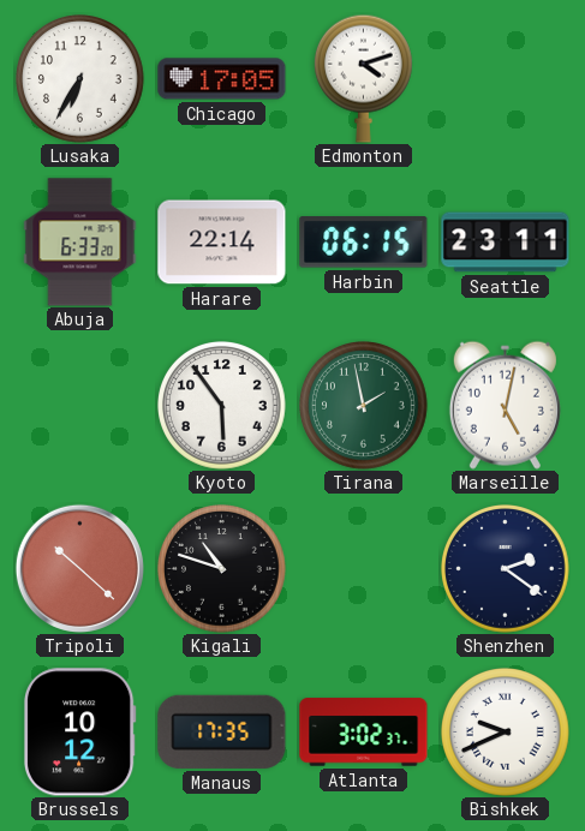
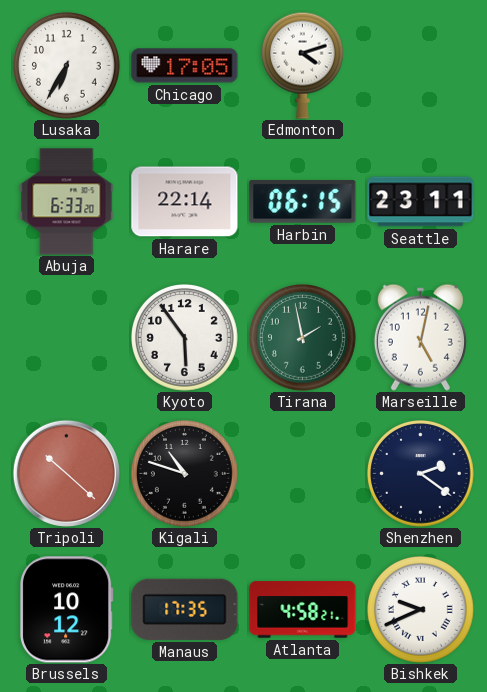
Atlanta: 3:02 -> 4:58 (303, 610)
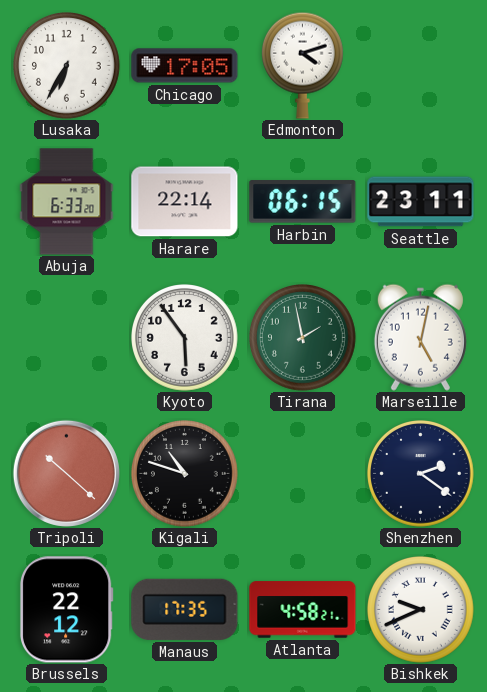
Brussels: 10:12 -> 22:12 (66, 610)
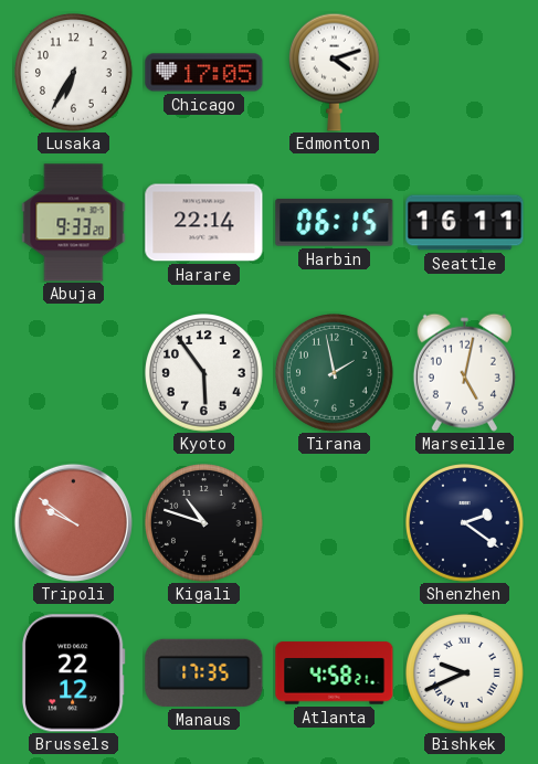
Abuja: 6:33 -> 9:33 (74, 223)
Seattle: 23:11 -> 16:11 (465, 223)
Tripoli: 10:22 -> 9:51 (73, 522)
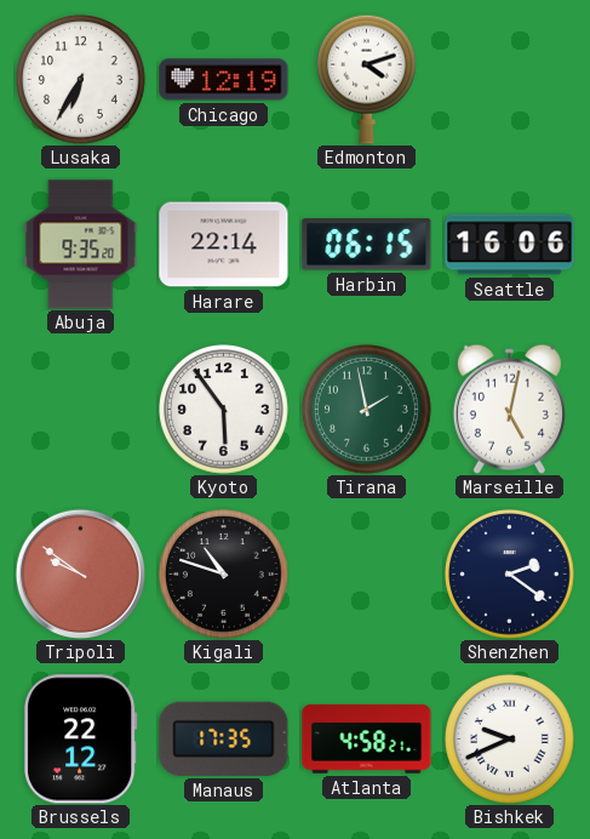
Chicago: 17:05 -> 12:19 (224, 80)
Abuja: 9:33 -> 9:35 (81, 245)
Seattle: 16:11 -> 16:06 (510, 245)
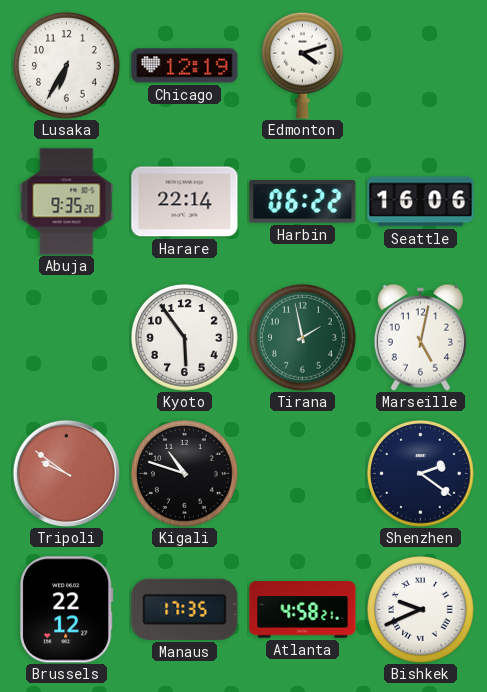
Harbin: 06:15 -> 06:22 (303, 202)
